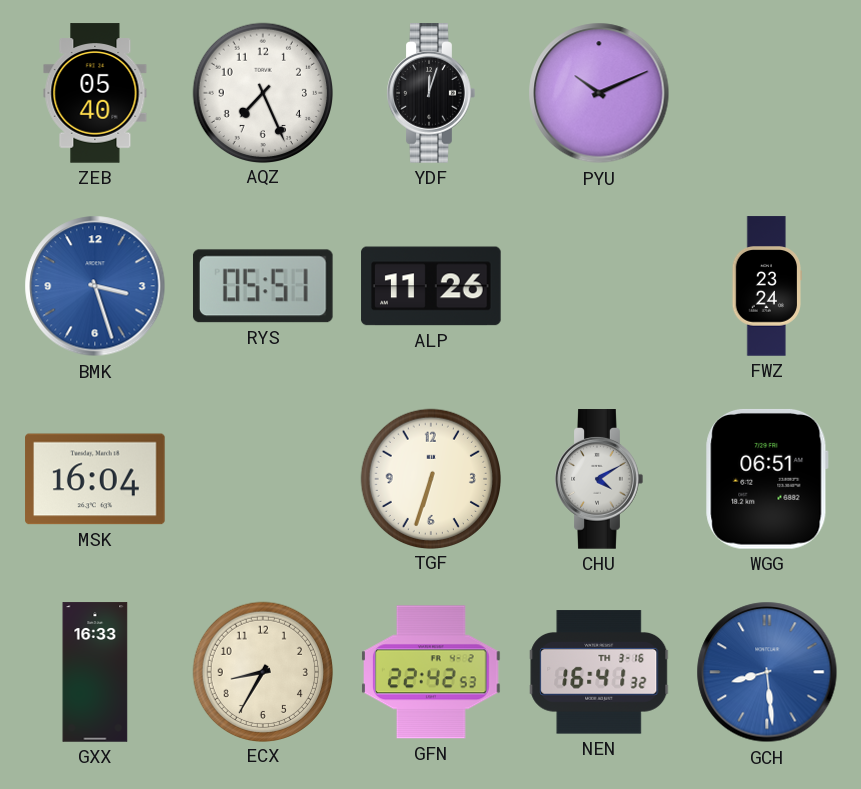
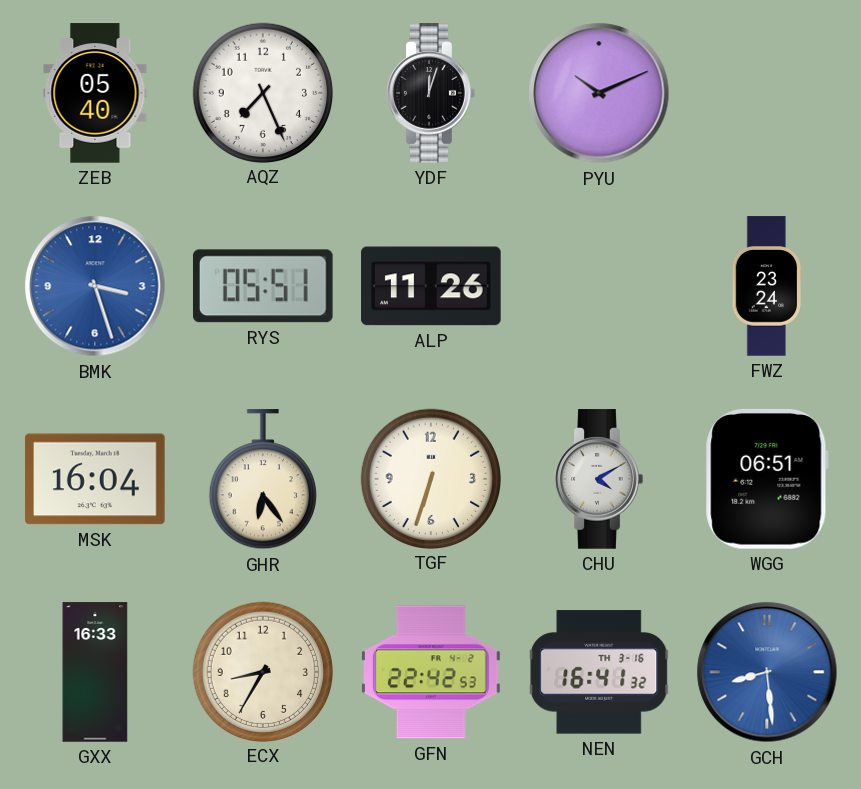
GHR: none -> 6:24 (263, 480)
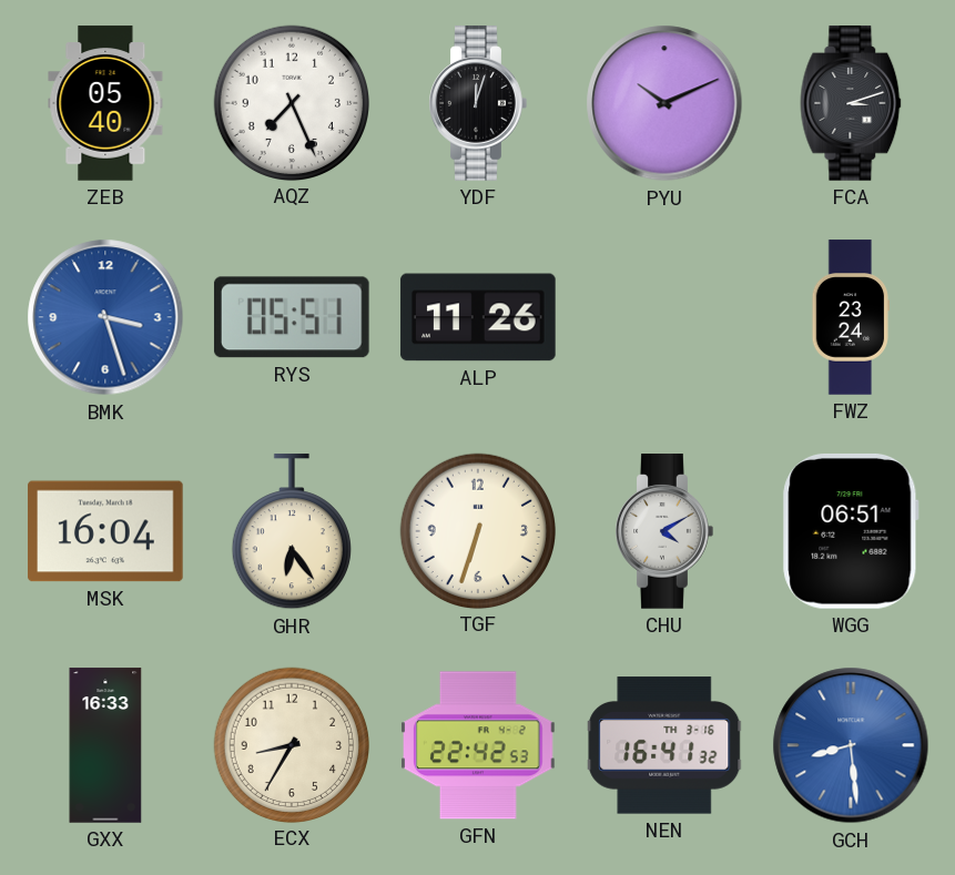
FCA: none -> 3:12 (851, 103)
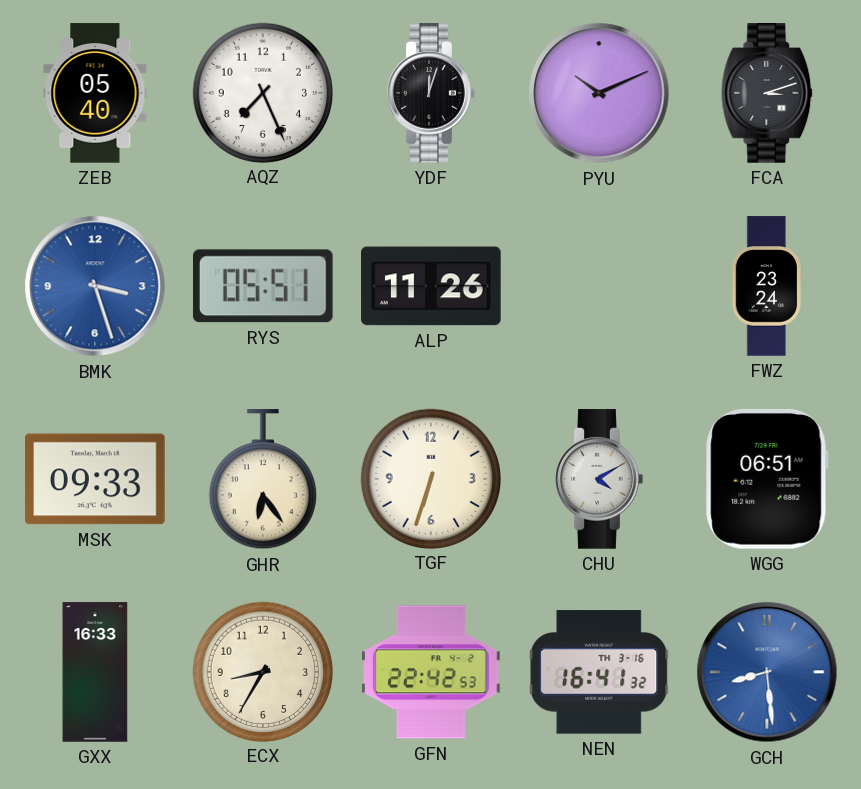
MSK: 16:04 -> 09:33 (95, 479)
